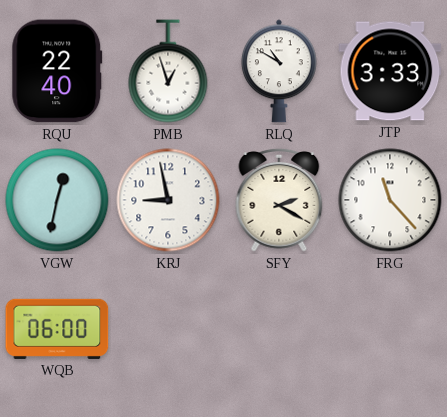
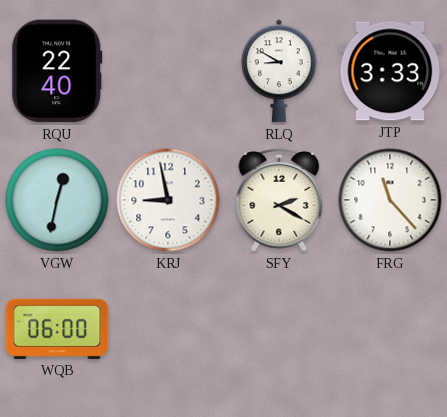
PMB: 12:57 -> none (168, 71)
RLQ: 10:50 -> 8:50 (279, 71)
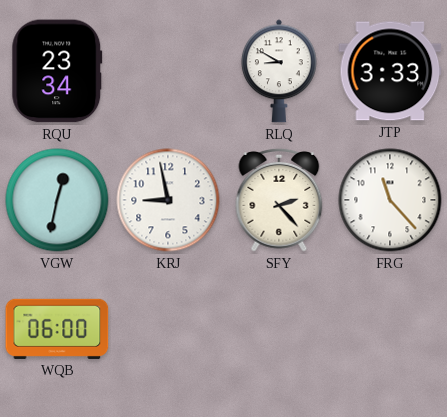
RQU: 22:40 -> 23:34 (57, 71)
SFY: 2:20 -> 2:23 (279, 200)
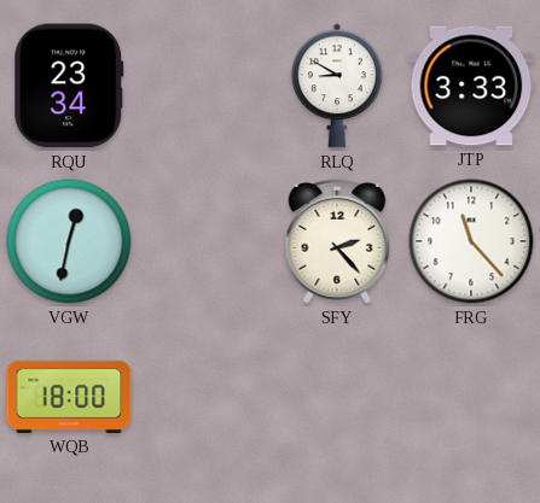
KRJ: 8:58 -> none (168, 200)
WQB: 06:00 -> 18:00 (69, 397)
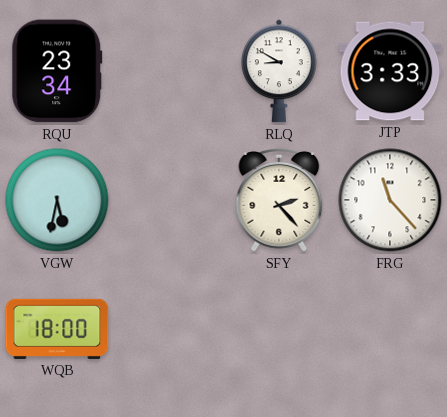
VGW: 12:32 -> 5:32 (57, 200)
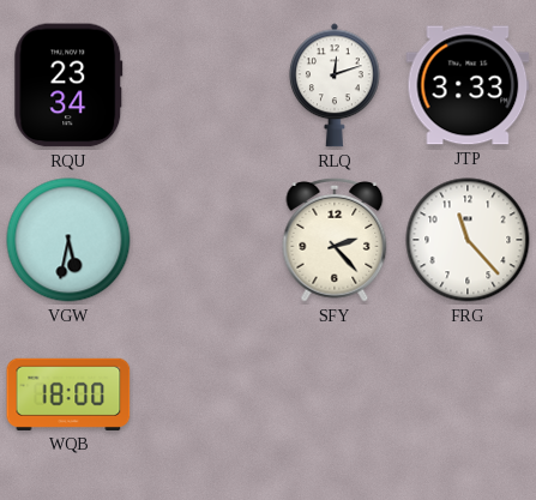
RLQ: 8:50 -> 12:12 (335, 85)
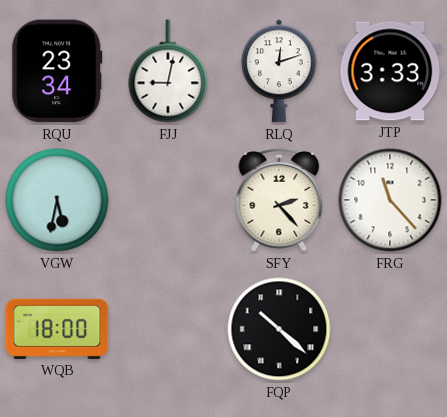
FJJ: none -> 9:02 (168, 71)
FQP: none -> 10:22 (279, 329)
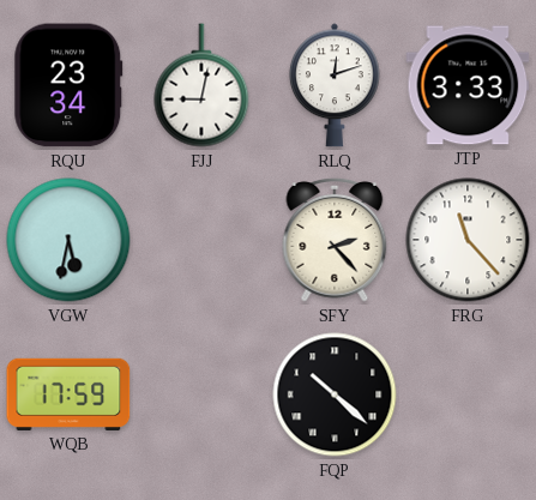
WQB: 18:00 -> 17:59 (68, 394)
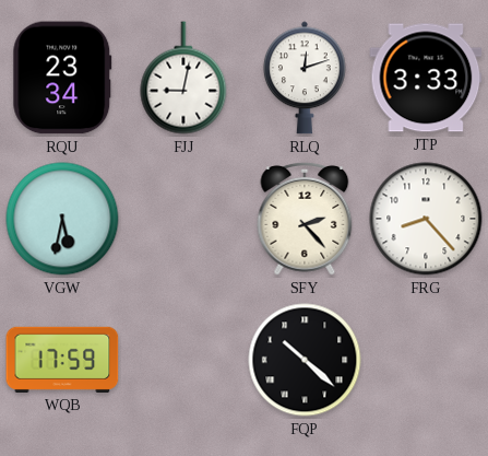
FRG: 11:23 -> 8:23 (426, 219)
